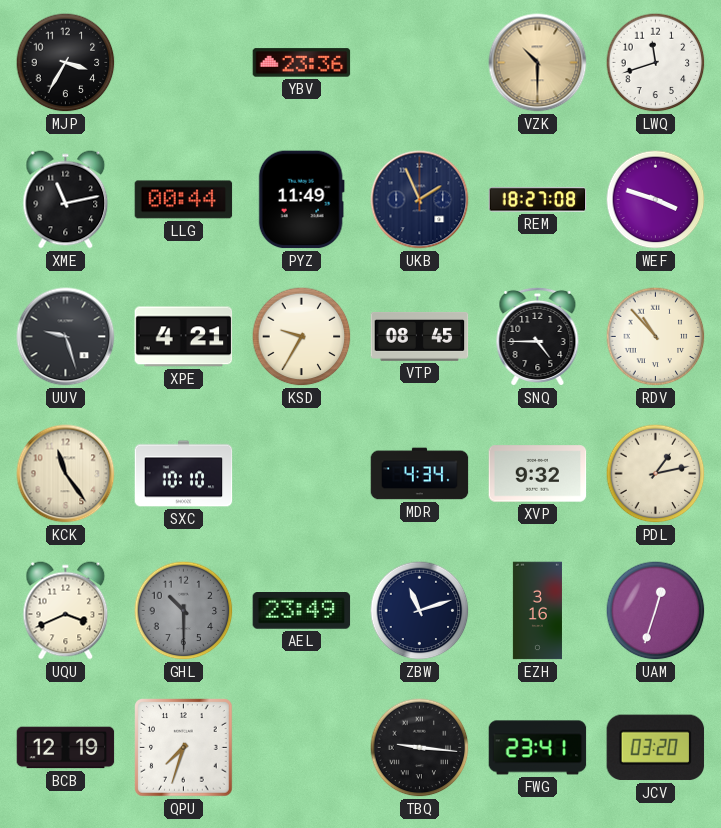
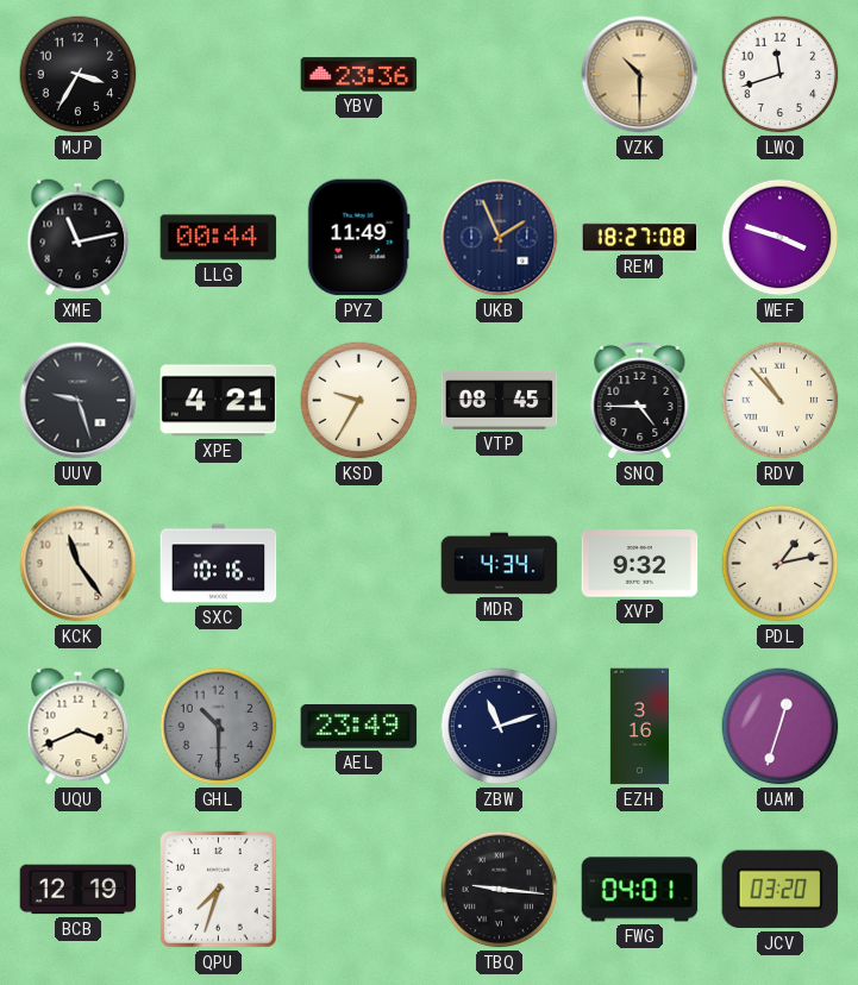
SXC: 10:10 -> 10:16 (219, 564)
FWG: 23:41 -> 04:01 (640, 890)
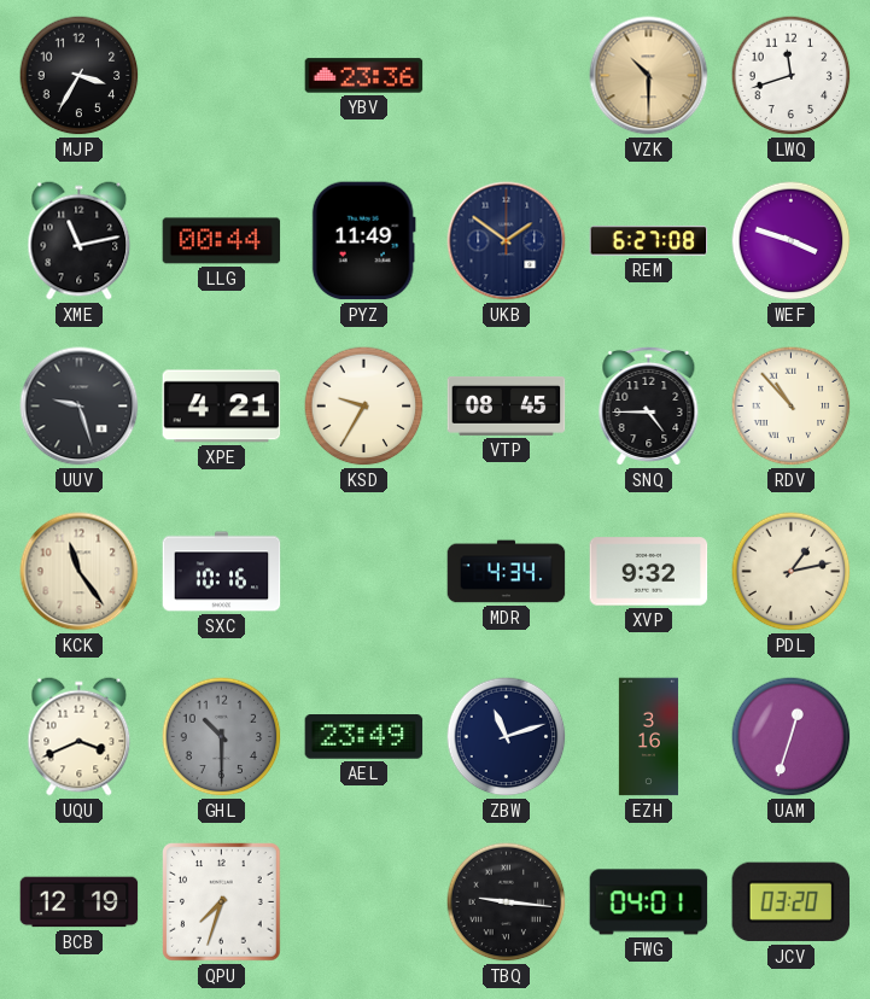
UKB: 1:56 -> 1:51 (507, 241)
REM: 18:27 -> 6:27 (649, 241)
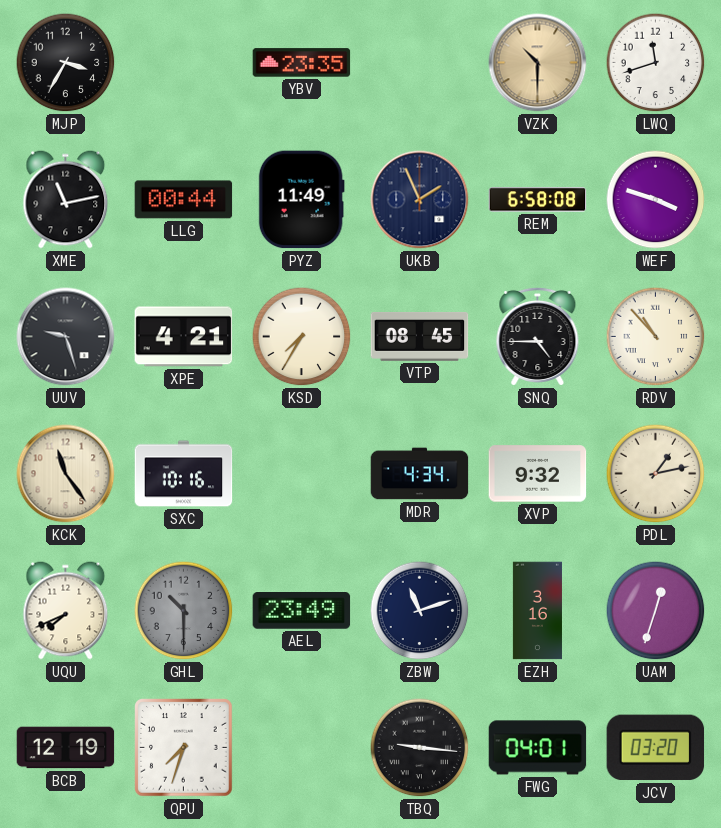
YBV: 23:36 -> 23:35 (302, 63)
UKB: 1:51 -> 1:56 (420, 200)
REM: 6:27 -> 6:58 (538, 200)
KSD: 9:35 -> 7:35 (302, 337)
UQU: 3:41 -> 7:41 (66, 611)
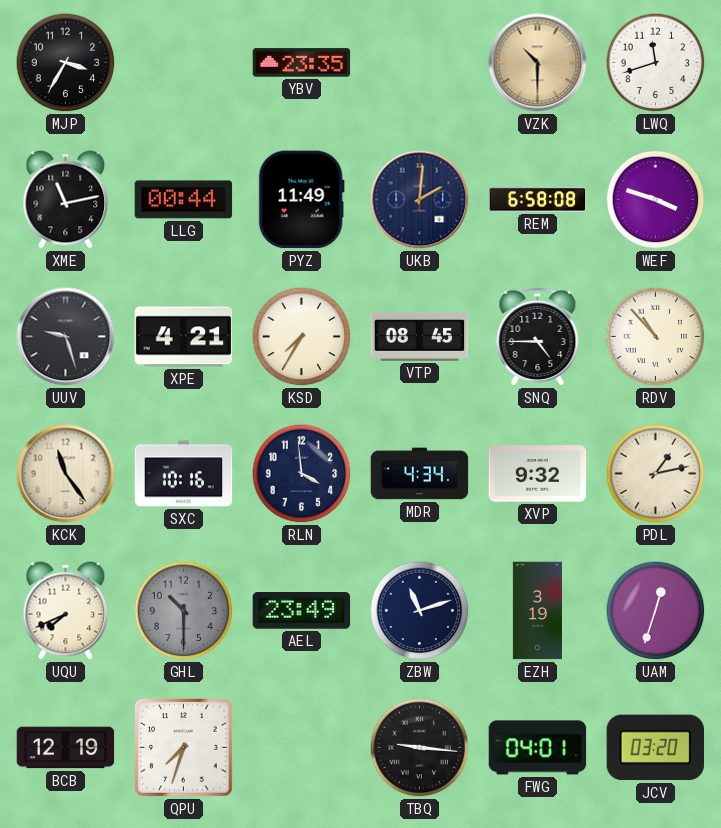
UKB: 1:56 -> 2:01 (420, 200)
RLN: none -> 3:59 (302, 474)
EZH: 3:16 -> 3:19 (537, 611)
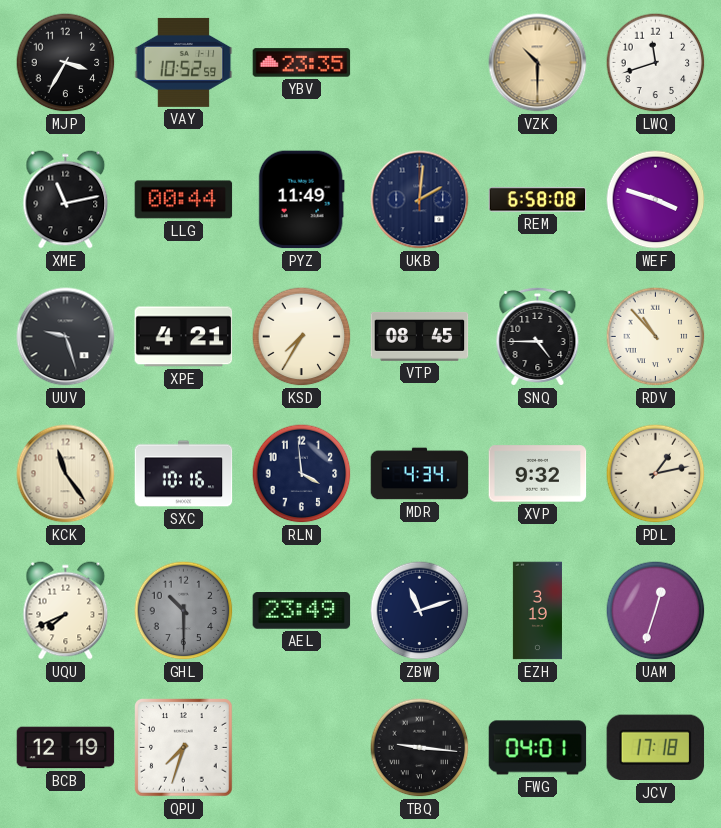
VAY: none -> 10:52 (184, 62)
JCV: 03:20 -> 17:18 (656, 748)
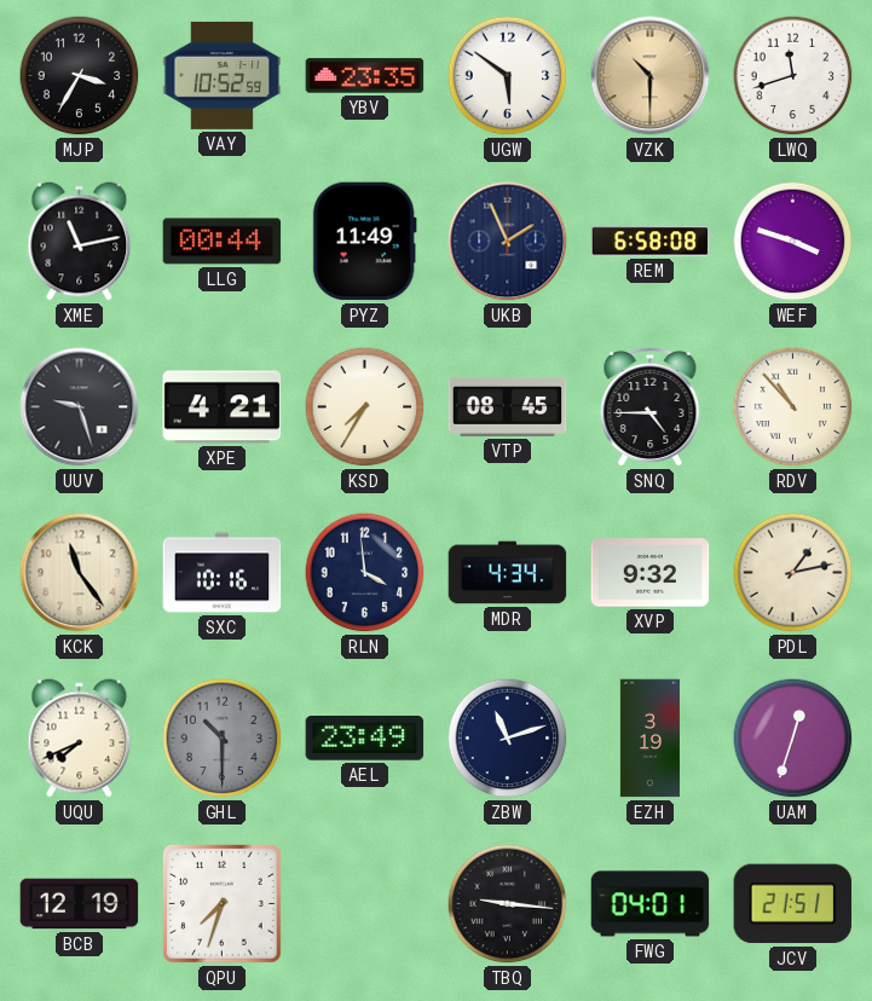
UGW: none -> 5:51 (508, 76)
UKB: 2:01 -> 1:56 (508, 242)
JCV: 17:18 -> 21:51 (793, 904)
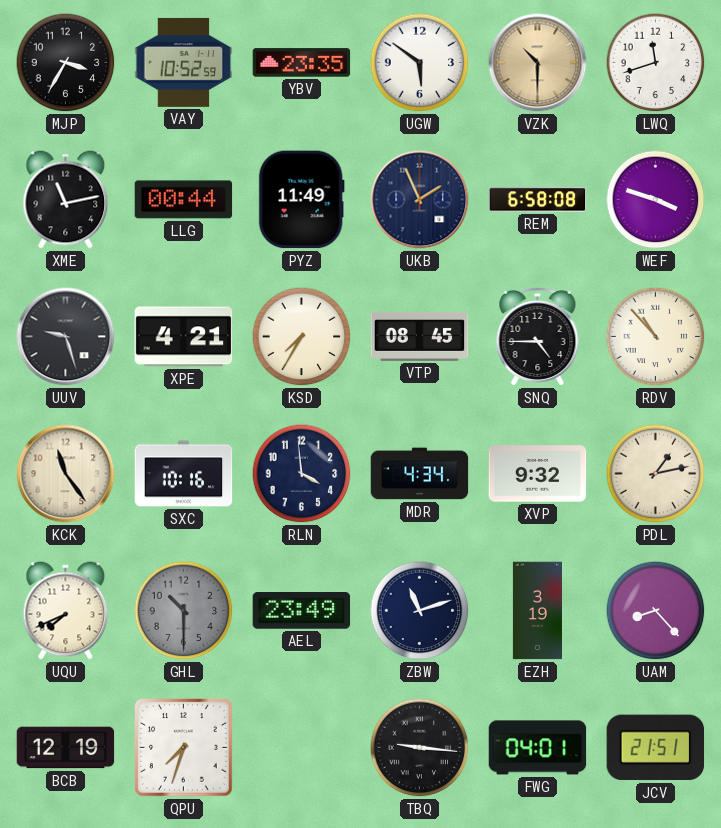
UAM: 12:33 -> 8:23 (656, 611)
